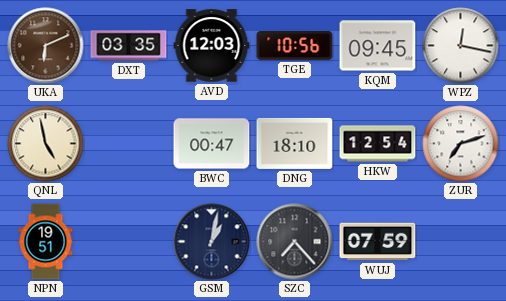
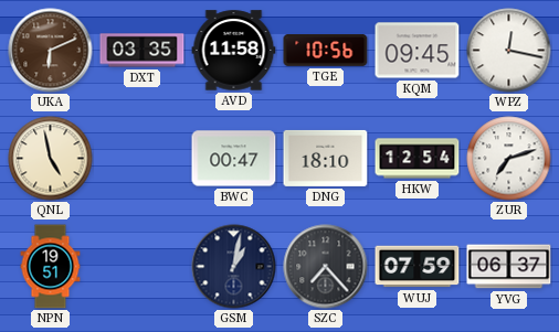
AVD: 12:03 -> 11:58 (234, 51)
YVG: none -> 06:37 (509, 267)
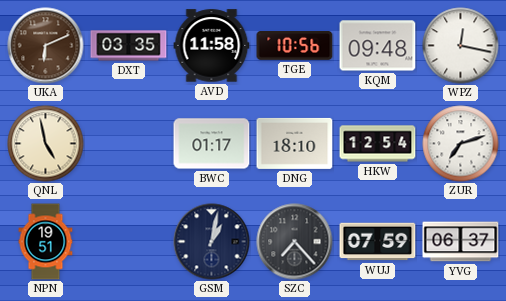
KQM: 09:45 -> 09:48 (378, 46)
BWC: 00:47 -> 01:17 (212, 144)
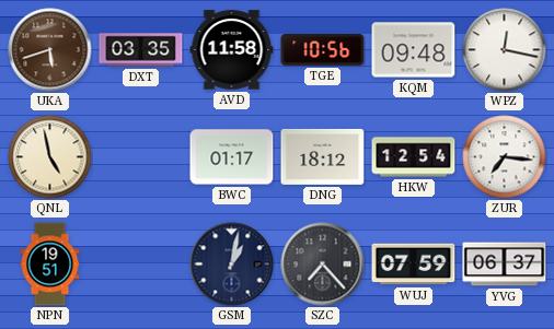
UKA: 6:11 -> 5:42 (50, 50)
DNG: 18:10 -> 18:12 (323, 156)
ZUR: 7:12 -> 7:16 (505, 157)
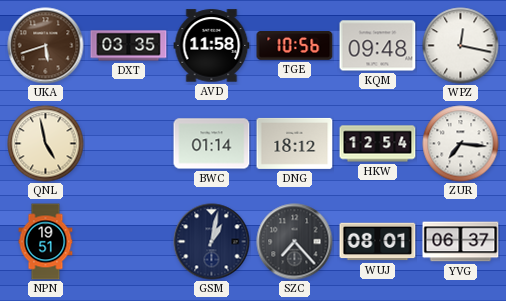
BWC: 01:17 -> 01:14 (212, 144)
WUJ: 07:59 -> 08:01 (378, 242)
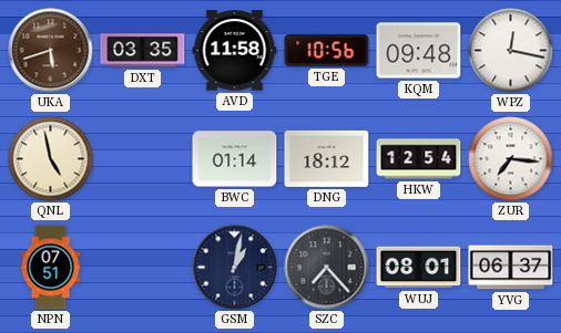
NPN: 19:51 -> 07:51 (51, 268)
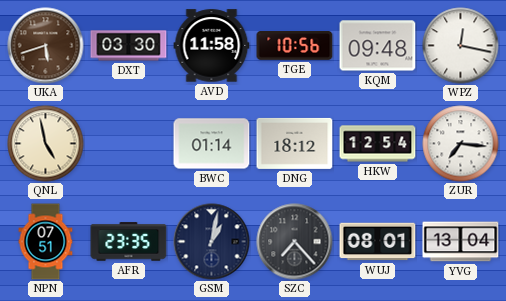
DXT: 03:35 -> 03:30 (129, 46)
AFR: none -> 23:35 (129, 242)
YVG: 06:37 -> 13:04 (461, 242)
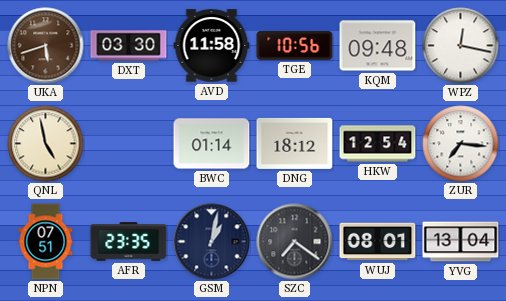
SZC: 7:23 -> 7:21 (295, 242)
